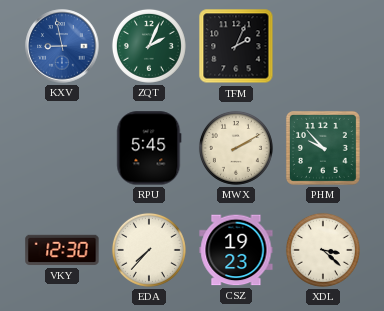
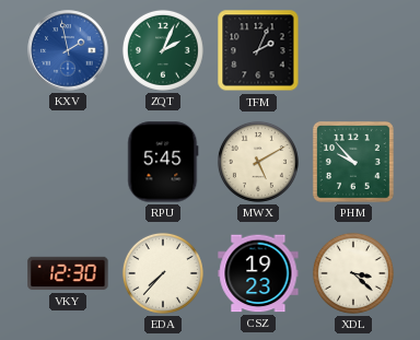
KXV: 8:58 -> 1:58 (68, 50)
MWX: 2:10 -> 5:10 (258, 162)
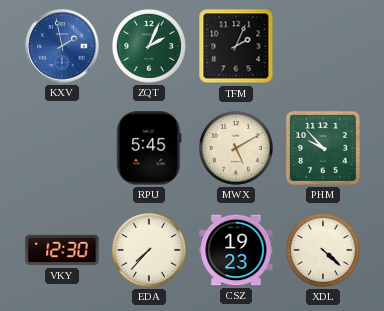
XDL: 3:22 -> 4:22 (323, 250)
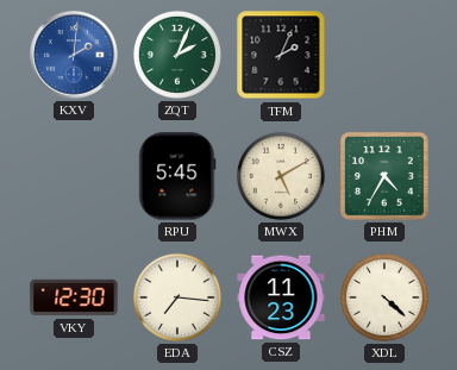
KXV: 1:58 -> 2:01 (74, 55)
PHM: 9:53 -> 4:35 (384, 176)
EDA: 7:37 -> 7:16 (177, 297)
CSZ: 19:23 -> 11:23 (281, 297)
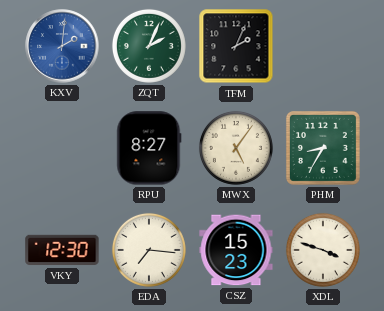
RPU: 5:45 -> 8:27 (149, 148)
MWX: 5:10 -> 5:06 (236, 148)
PHM: 4:35 -> 8:35 (323, 148)
CSZ: 11:23 -> 15:23 (236, 250)
XDL: 4:22 -> 3:48 (323, 250)
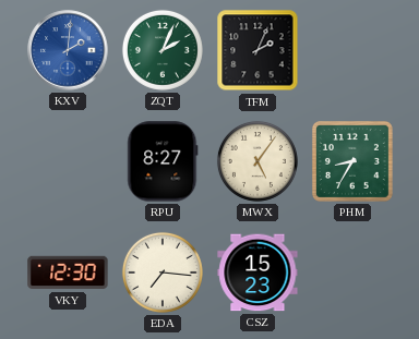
XDL: 3:48 -> none (323, 250)
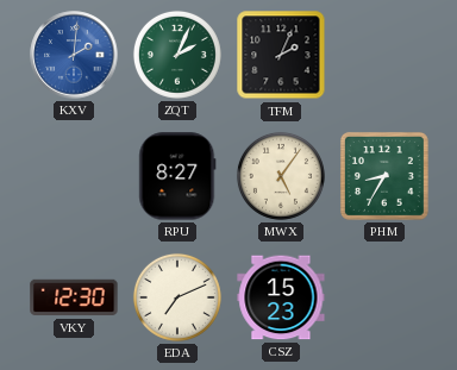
EDA: 7:16 -> 7:11 (177, 297)
